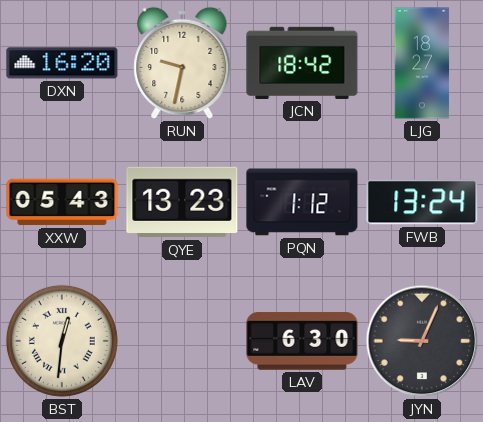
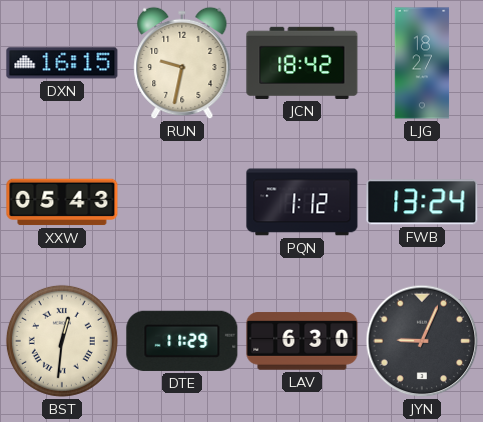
DXN: 16:20 -> 16:15 (62, 63)
QYE: 13:23 -> none (182, 202)
DTE: none -> 11:29 (182, 341)
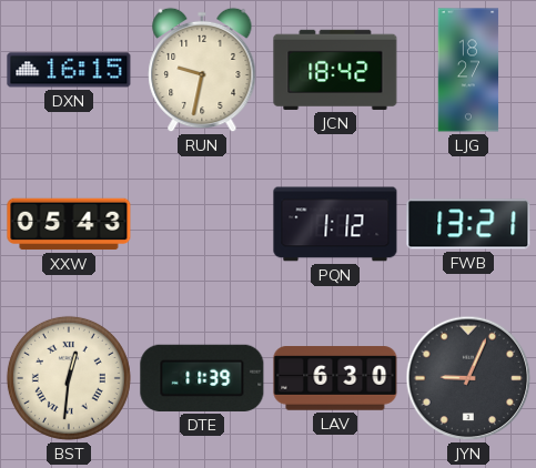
FWB: 13:24 -> 13:21 (468, 224)
DTE: 11:29 -> 11:39 (202, 378)
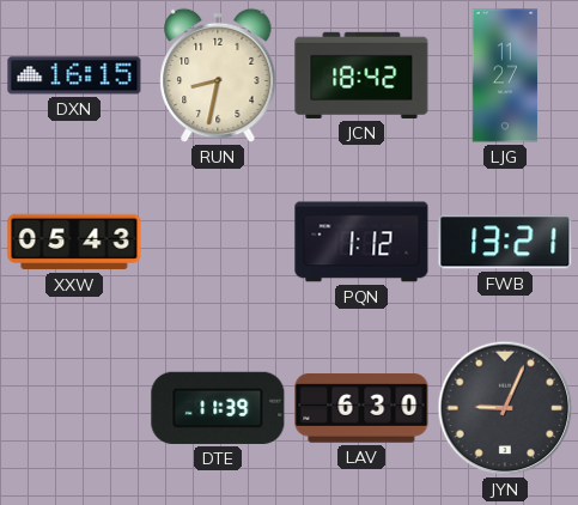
RUN: 9:32 -> 8:32 (218, 75)
LJG: 18:27 -> 11:27 (505, 75)
BST: 12:31 -> none (69, 378)
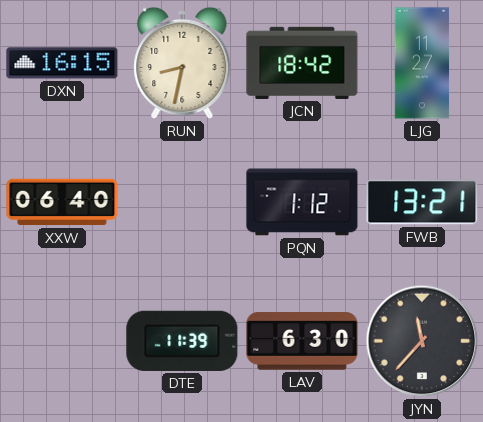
XXW: 05:43 -> 06:40 (62, 202)
JYN: 9:04 -> 11:37 (422, 341)
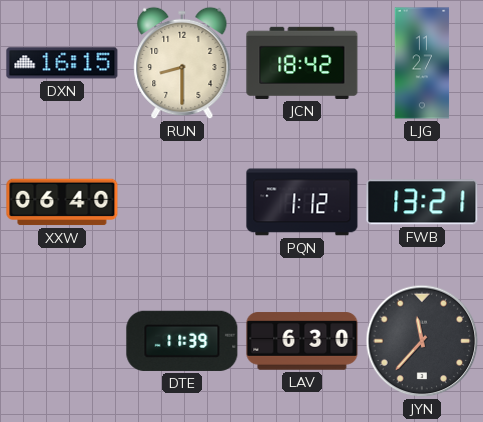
RUN: 8:32 -> 8:30 (182, 63)
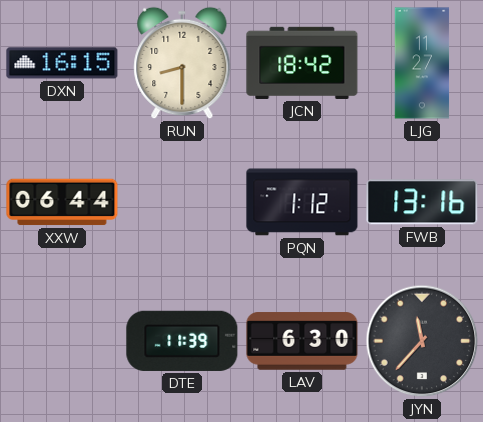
XXW: 06:40 -> 06:44 (62, 202)
FWB: 13:21 -> 13:16 (422, 202)
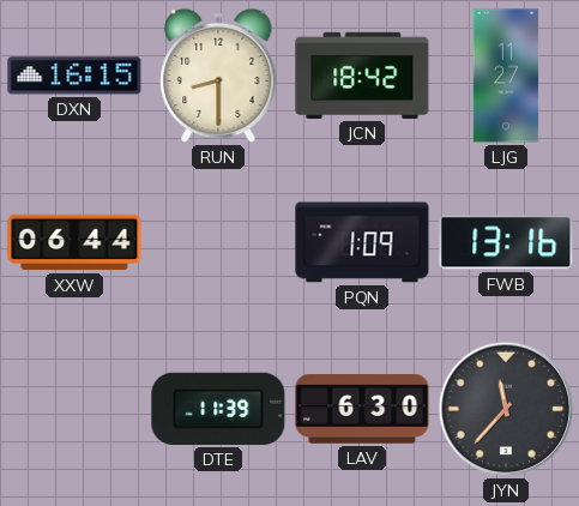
PQN: 1:12 -> 1:09 (362, 242)
